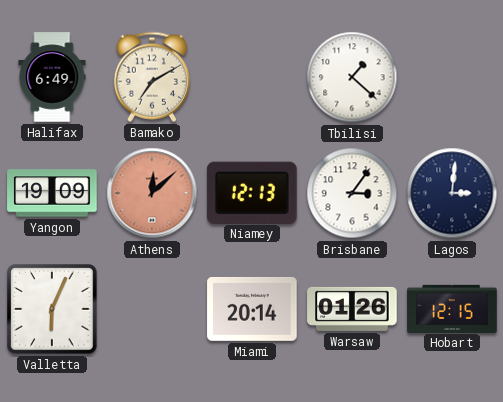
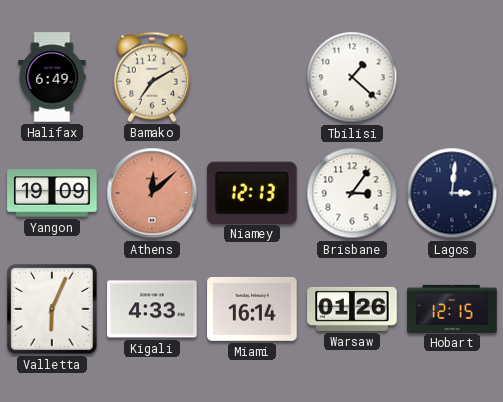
Kigali: none -> 4:33 (152, 309)
Miami: 20:14 -> 16:14 (252, 310)
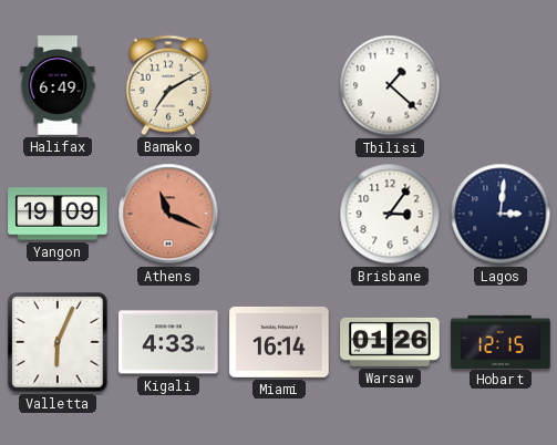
Athens: 12:08 -> 11:19 (168, 214)
Niamey: 12:13 -> none (252, 192)
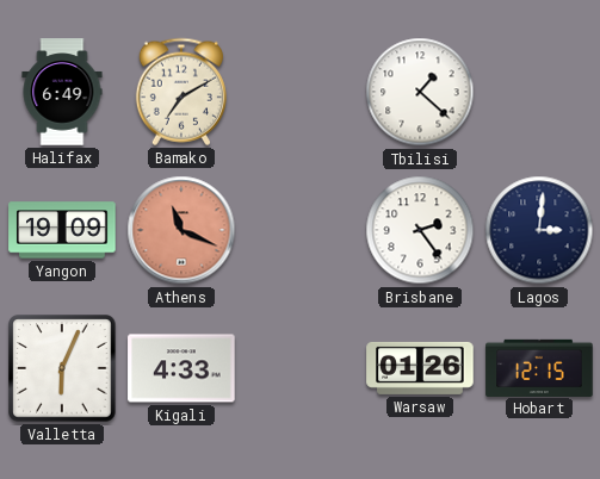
Brisbane: 3:06 -> 2:24 (420, 230)
Miami: 16:14 -> none (279, 343)
